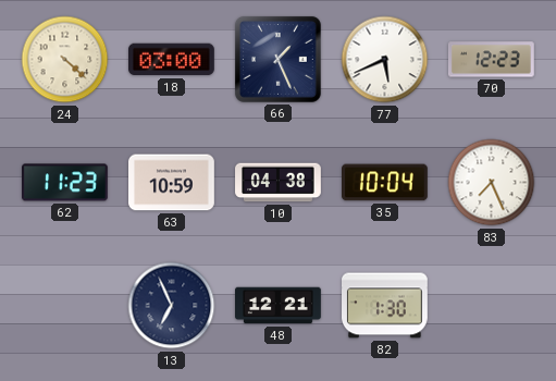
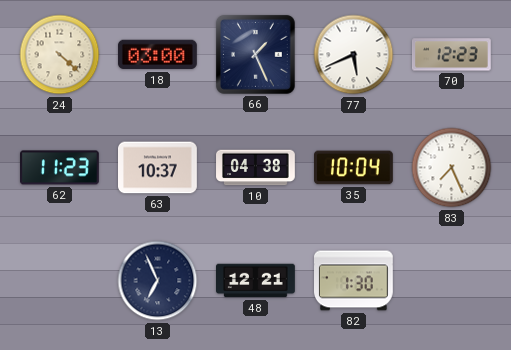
63: 10:59 -> 10:37 (158, 168)
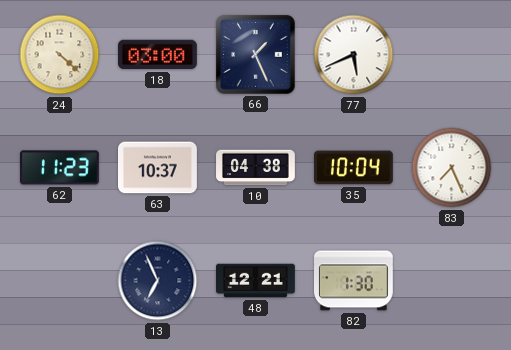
70: 12:23 -> none (451, 55)
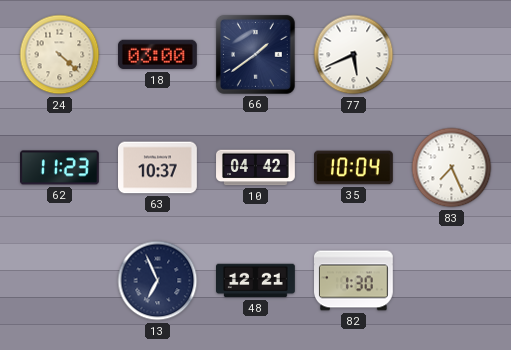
66: 1:26 -> 1:39 (256, 55)
10: 04:38 -> 04:42 (256, 168)
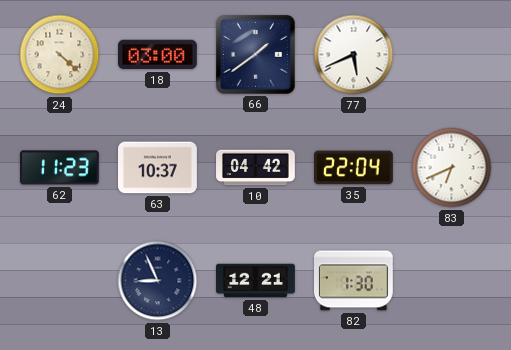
35: 10:04 -> 22:04 (354, 168)
83: 7:26 -> 6:41 (452, 168)
13: 6:56 -> 8:56 (158, 281)
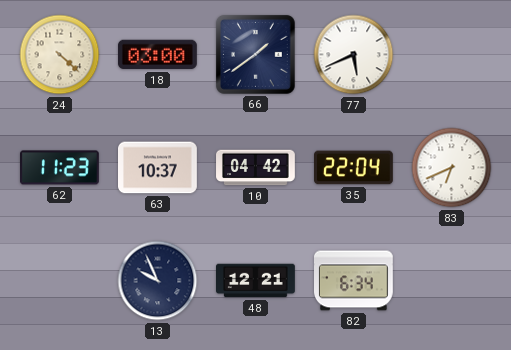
13: 8:56 -> 9:56 (158, 281)
82: 1:30 -> 6:34 (354, 281)
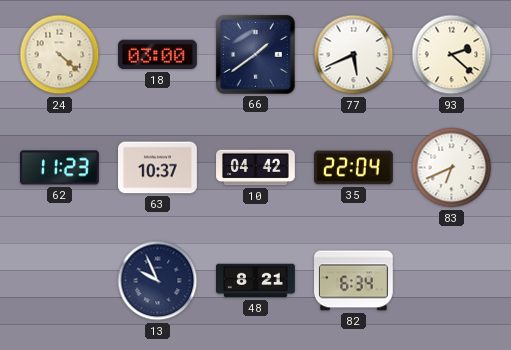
93: none -> 2:22 (452, 55)
48: 12:21 -> 8:21 (256, 281)
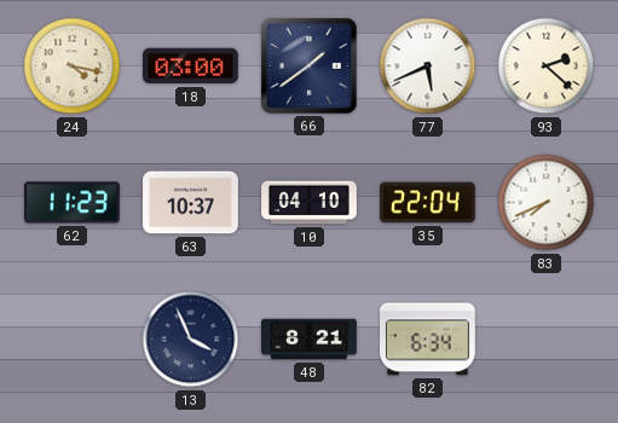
24: 4:22 -> 4:17 (73, 66)
10: 04:42 -> 04:10 (310, 203)
83: 6:41 -> 7:41 (547, 203)
13: 9:56 -> 3:56 (191, 340)
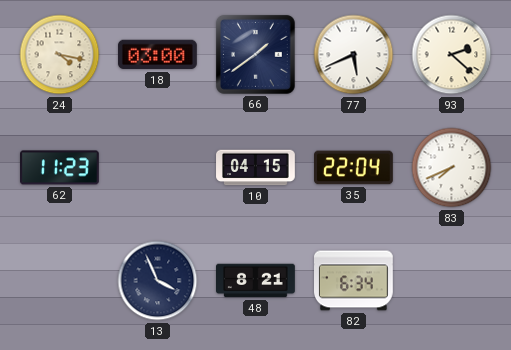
63: 10:37 -> none (191, 203)
10: 04:10 -> 04:15 (256, 168)
